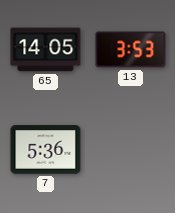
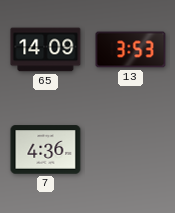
65: 14:05 -> 14:09 (46, 50)
7: 5:36 -> 4:36 (46, 150)
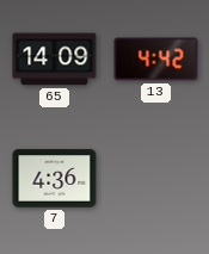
13: 3:53 -> 4:42 (156, 60)
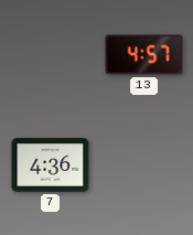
65: 14:09 -> none (55, 60)
13: 4:42 -> 4:57 (144, 55)
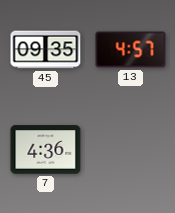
45: none -> 09:35 (46, 50)
